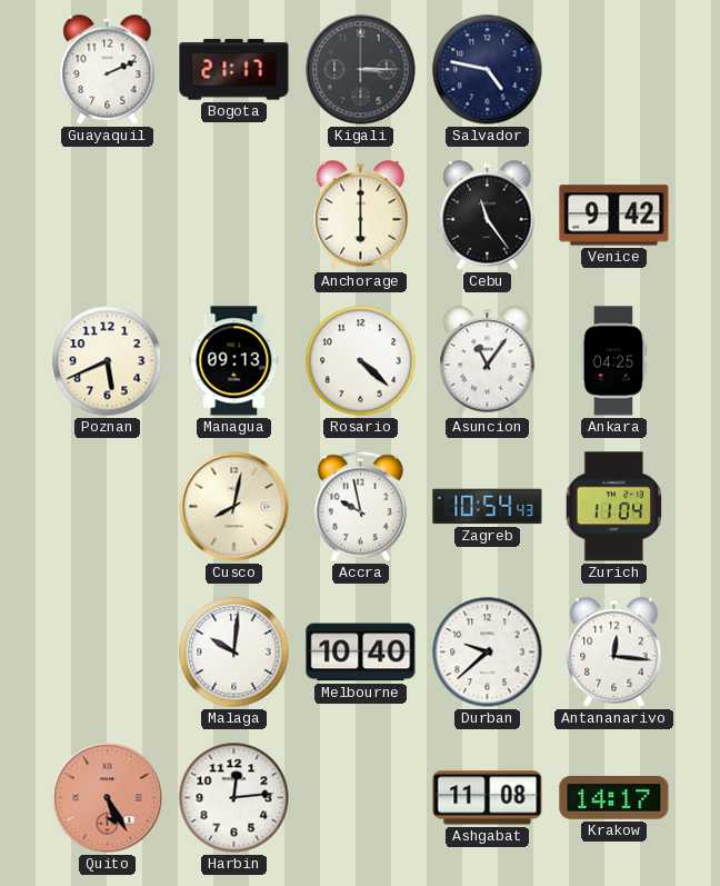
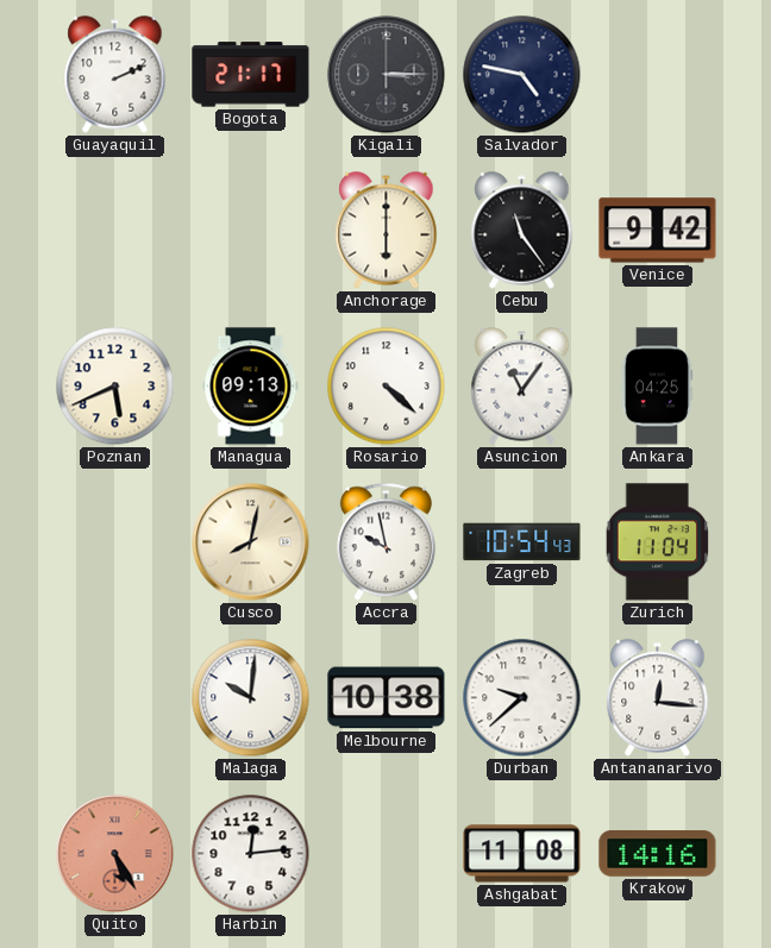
Melbourne: 10:40 -> 10:38 (387, 698)
Krakow: 14:17 -> 14:16 (658, 854)
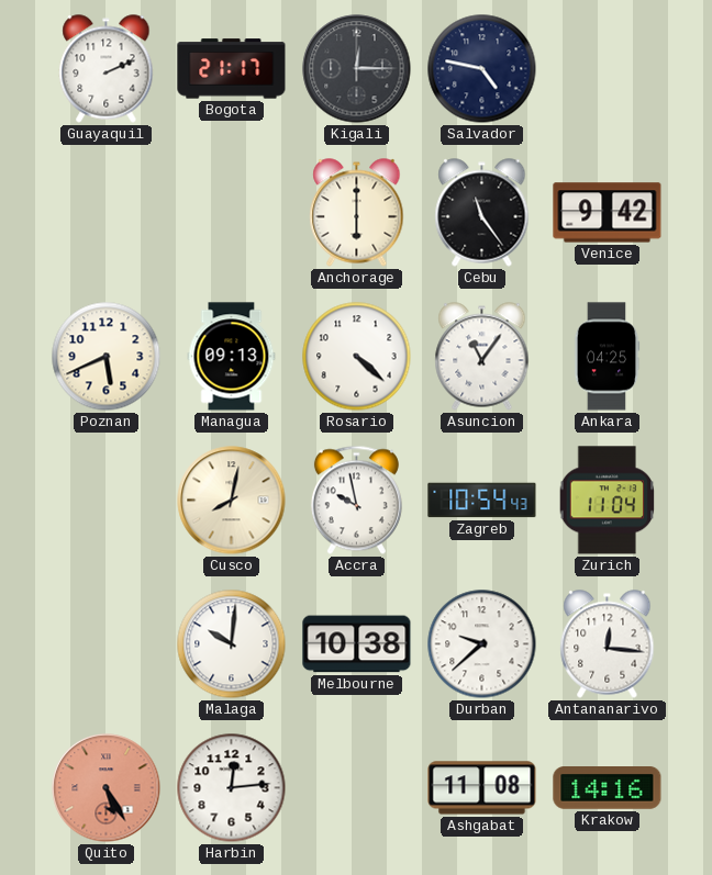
Kigali: 3:15 -> 12:15 (357, 69)
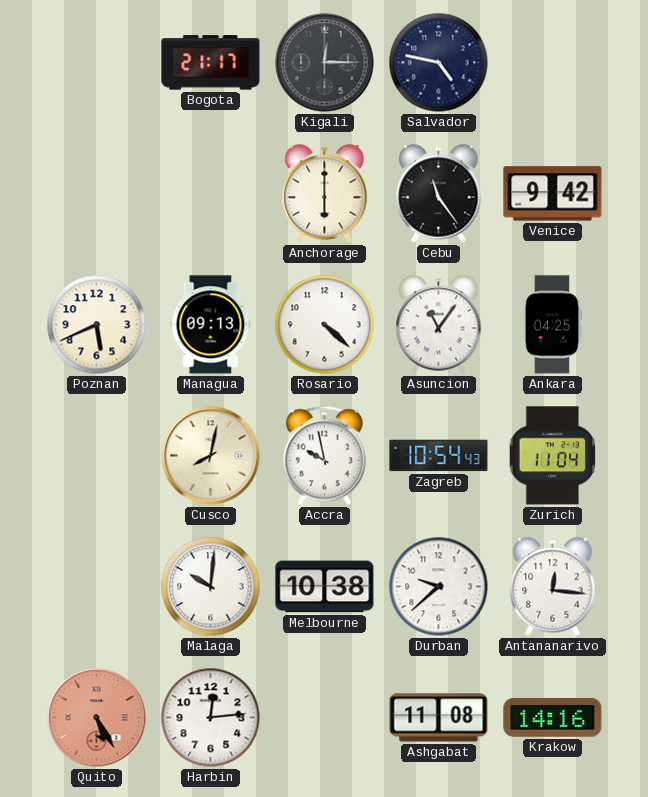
Guayaquil: 2:11 -> none (107, 69)
